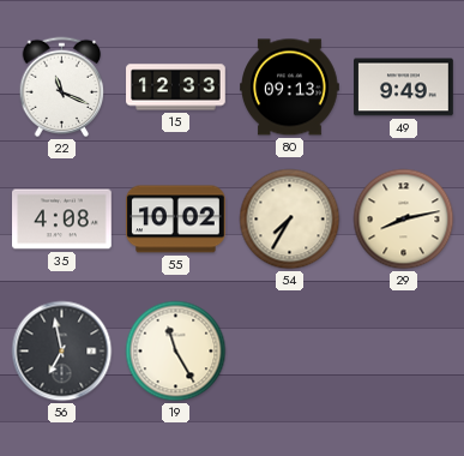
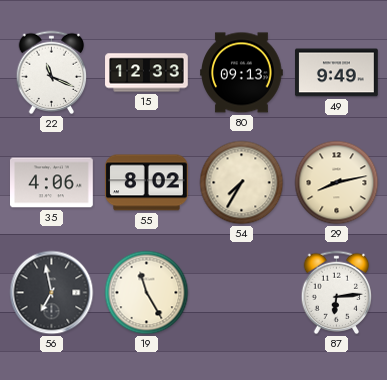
35: 4:08 -> 4:06 (52, 183)
55: 10:02 -> 8:02 (147, 183)
87: none -> 6:14 (337, 293)
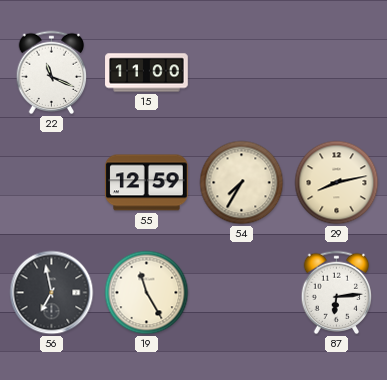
15: 12:33 -> 11:00 (147, 73)
80: 09:13 -> none (242, 73)
49: 9:49 -> none (337, 73)
35: 4:06 -> none (52, 183)
55: 8:02 -> 12:59 (147, 183)
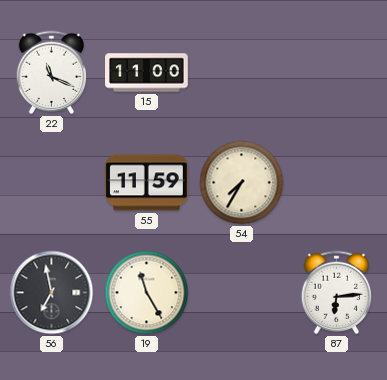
55: 12:59 -> 11:59 (147, 183)
29: 8:13 -> none (337, 183)
